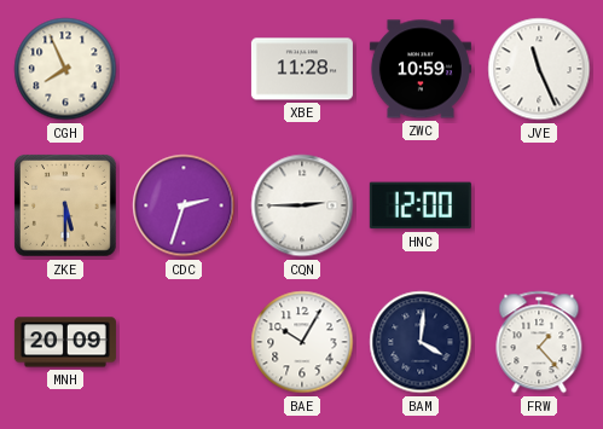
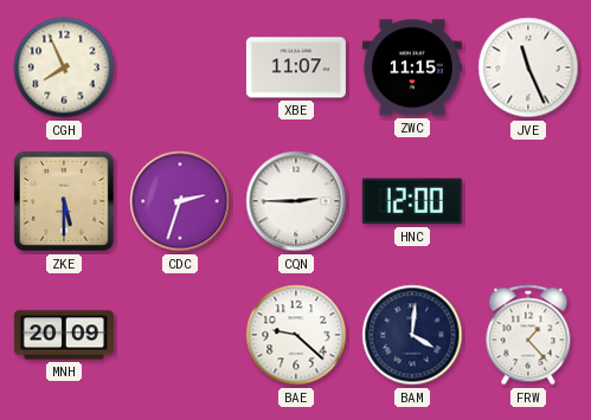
XBE: 11:28 -> 11:07 (296, 67)
ZWC: 10:59 -> 11:15 (412, 67)
BAE: 10:05 -> 9:22 (296, 335)
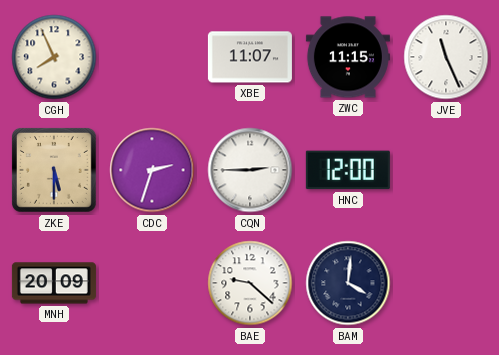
FRW: 1:23 -> none (528, 335)
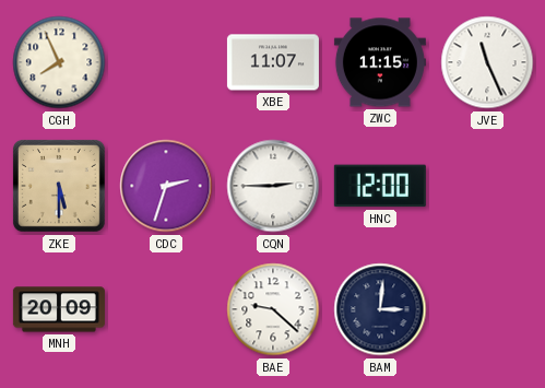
BAM: 4:01 -> 3:01 (380, 309)
